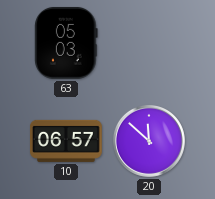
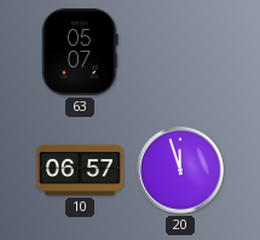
63: 05:03 -> 05:07 (80, 52)
20: 11:52 -> 11:57 (180, 170)
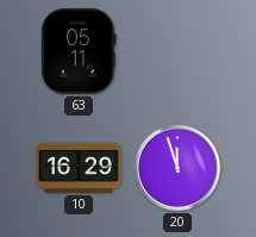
63: 05:07 -> 05:11 (79, 51)
10: 06:57 -> 16:29 (79, 168)
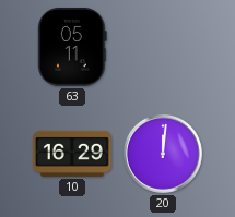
20: 11:57 -> 12:01 (163, 154)
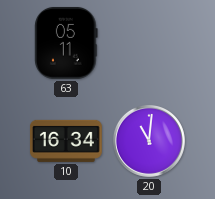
10: 16:29 -> 16:34 (66, 141)
20: 12:01 -> 11:01 (149, 141)
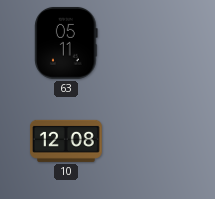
10: 16:34 -> 12:08 (66, 141)
20: 11:01 -> none (149, 141)
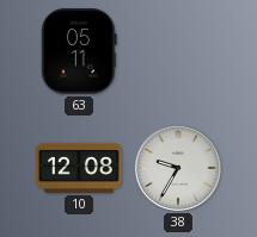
38: none -> 9:35 (178, 168)
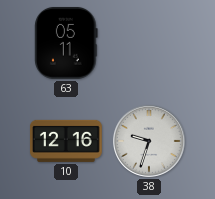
10: 12:08 -> 12:16 (66, 141)
38: 9:35 -> 9:33 (149, 141)
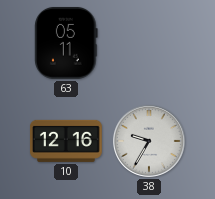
38: 9:33 -> 9:35 (149, 141)
